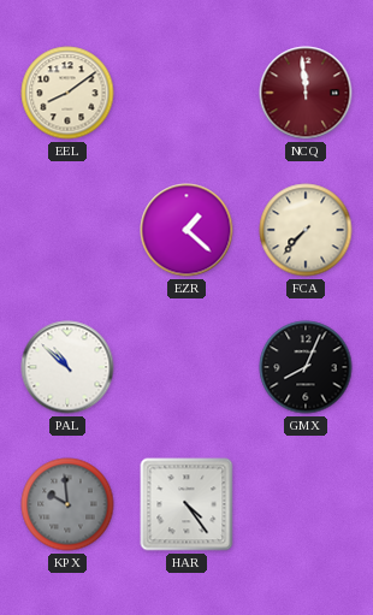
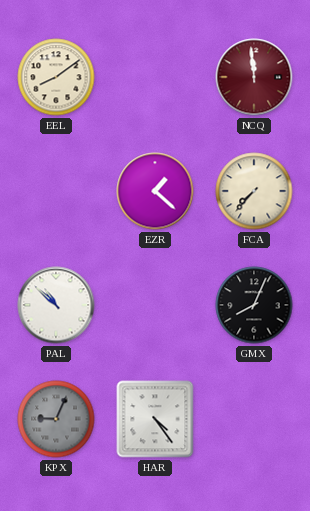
KPX: 9:59 -> 9:04 (56, 419)
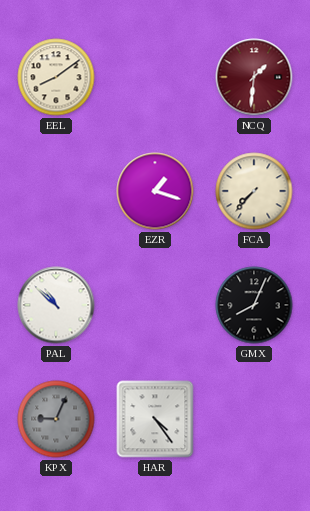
NCQ: 11:59 -> 1:31 (254, 77)
EZR: 1:22 -> 1:18 (155, 191)
